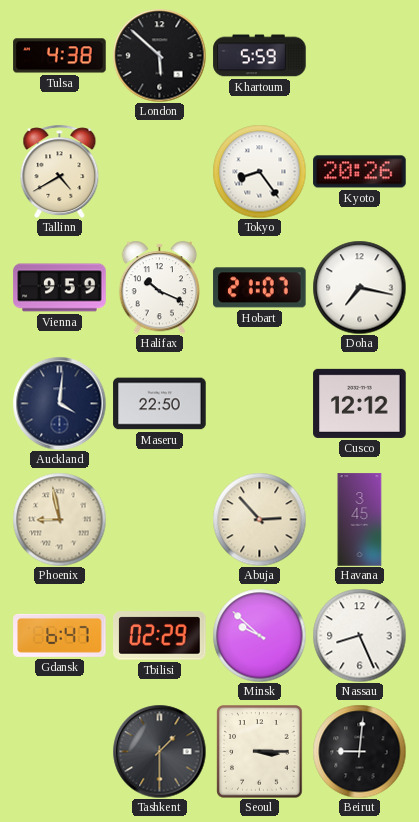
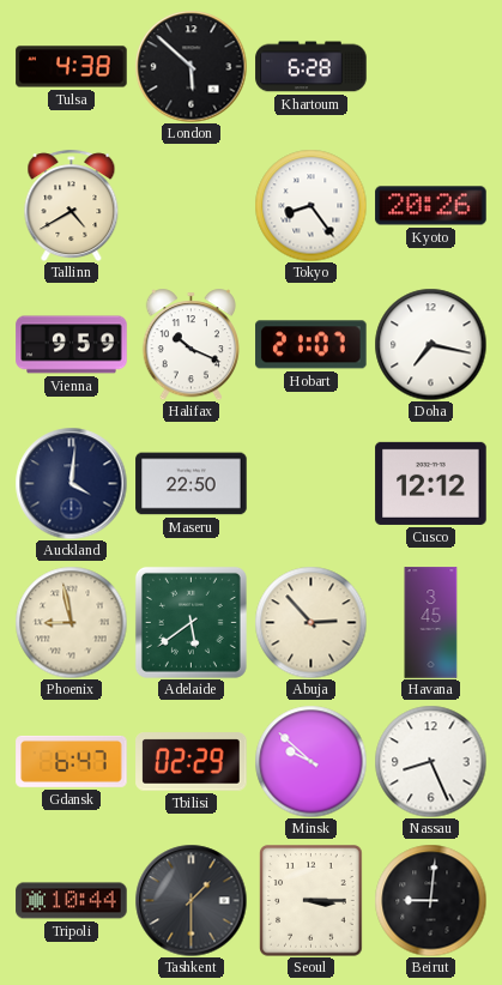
Khartoum: 5:59 -> 6:28 (312, 67)
Adelaide: none -> 5:39 (190, 622)
Tripoli: none -> 10:44 (72, 901)
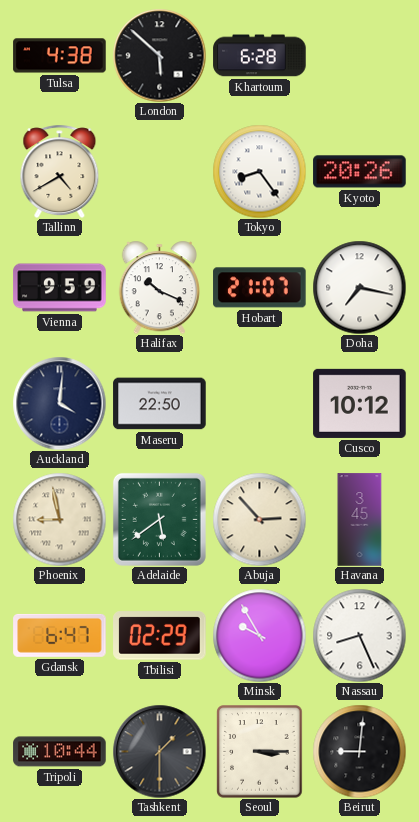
Cusco: 12:12 -> 10:12 (360, 403)
Minsk: 9:52 -> 9:55 (259, 635)
